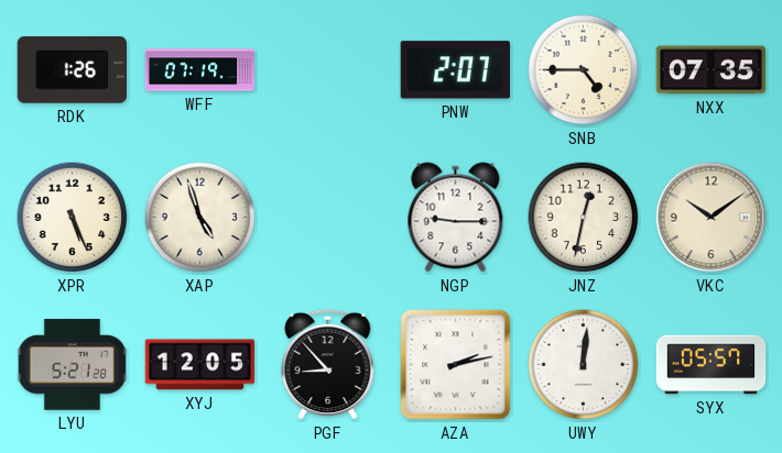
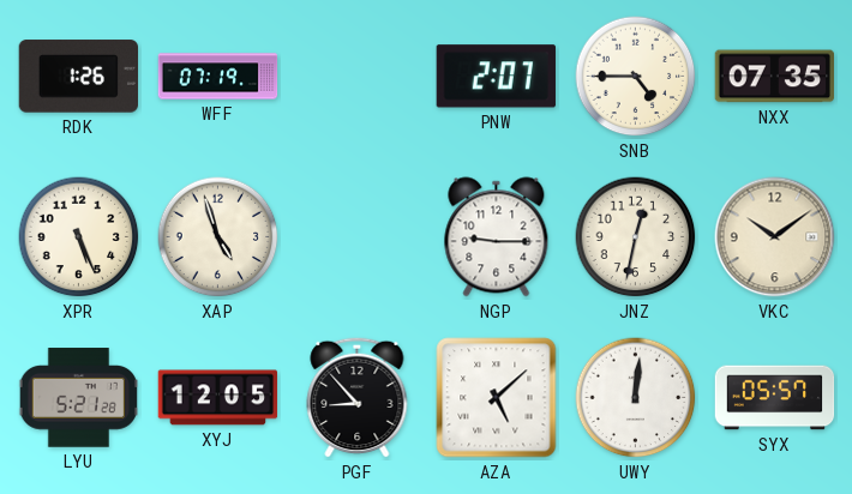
AZA: 2:13 -> 5:08 (497, 398)
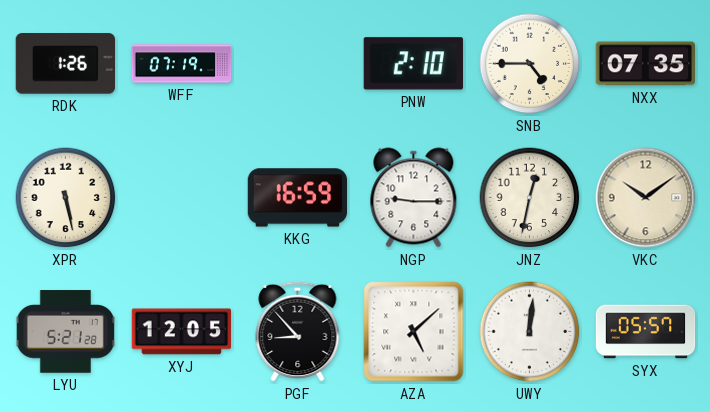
PNW: 2:07 -> 2:10 (413, 64)
XPR: 5:26 -> 5:28 (66, 198)
XAP: 4:57 -> none (218, 237)
KKG: none -> 16:59 (298, 198)
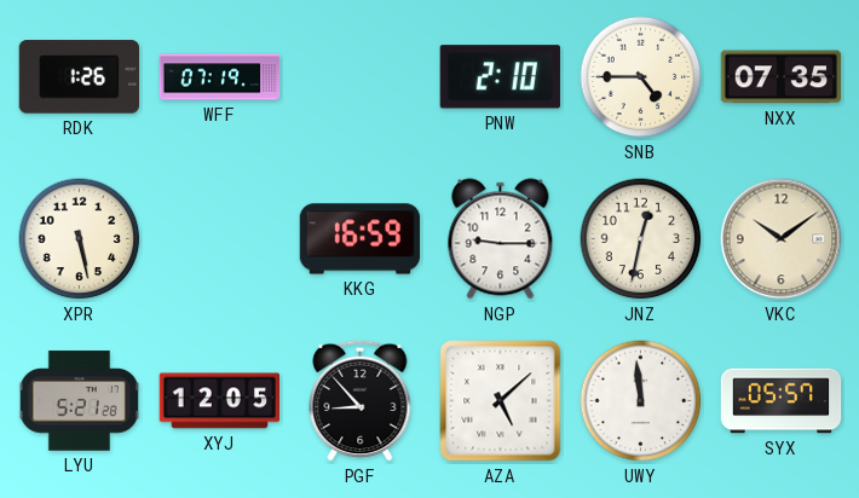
UWY: 12:01 -> 11:59 (641, 401)
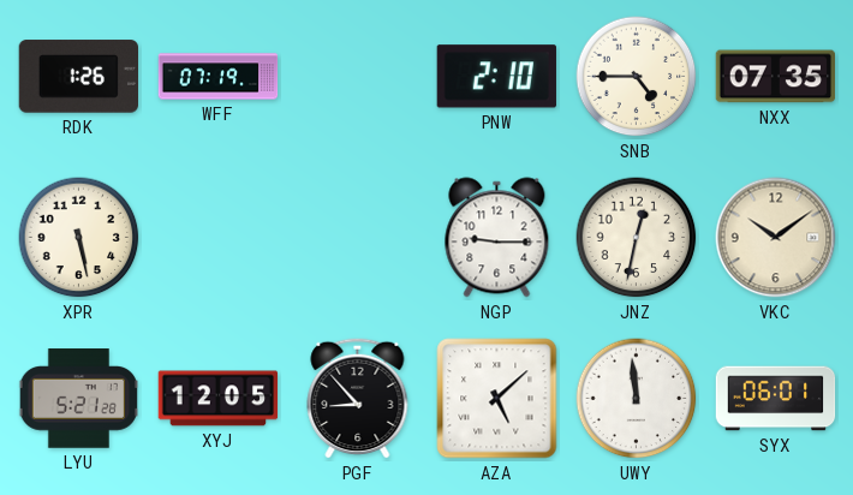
KKG: 16:59 -> none (361, 239)
SYX: 05:57 -> 06:01 (776, 399)
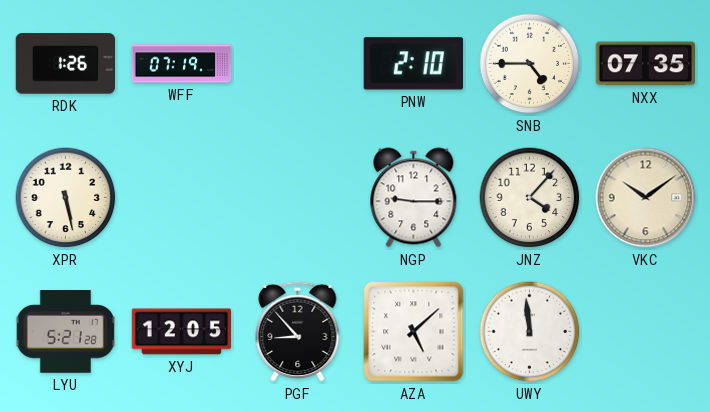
JNZ: 12:32 -> 4:07 (530, 198)
SYX: 06:01 -> none (776, 399)
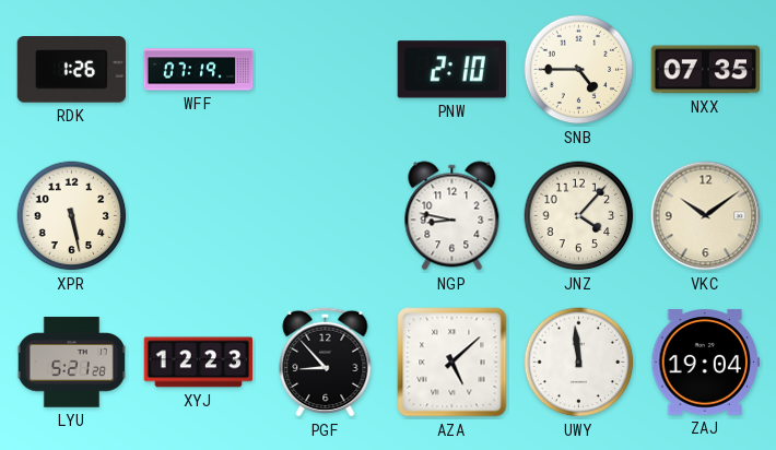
NGP: 9:15 -> 8:47 (452, 216)
XYJ: 12:05 -> 12:23 (199, 363)
ZAJ: none -> 19:04 (706, 363)
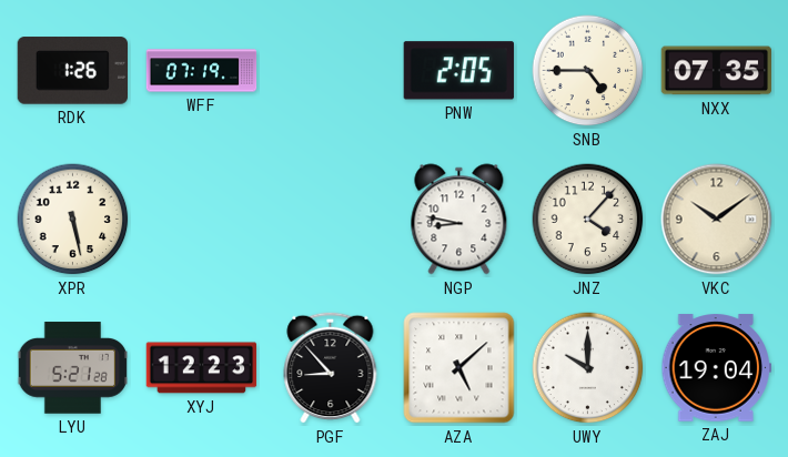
PNW: 2:10 -> 2:05 (458, 71)
UWY: 11:59 -> 10:00 (588, 368)
